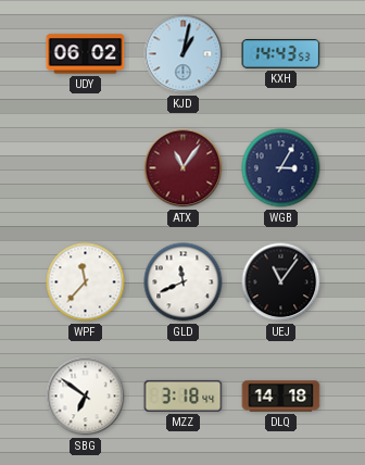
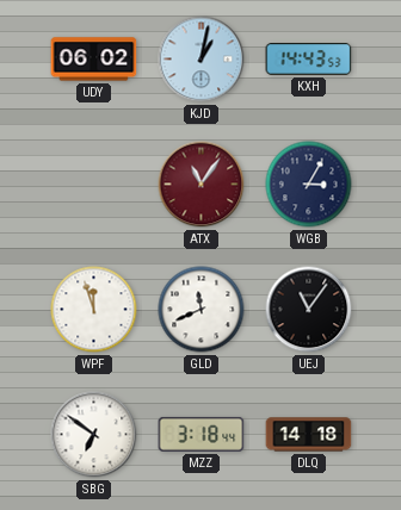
WPF: 11:37 -> 11:57 (94, 310)
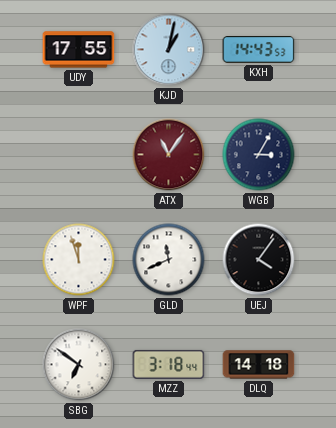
UDY: 06:02 -> 17:55 (79, 50)
UEJ: 11:06 -> 4:06 (259, 260)
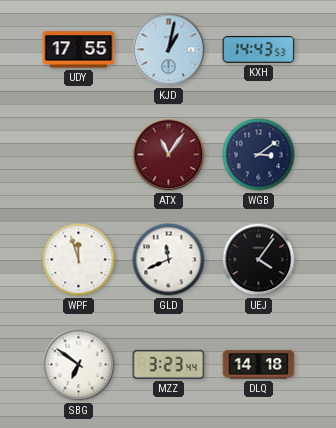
WGB: 3:05 -> 3:09 (259, 155)
MZZ: 3:18 -> 3:23 (169, 364)
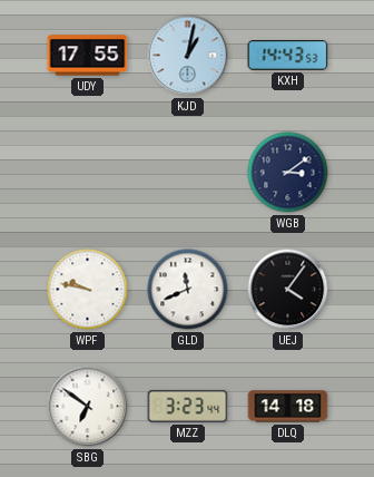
ATX: 11:06 -> none (169, 155)
WPF: 11:57 -> 9:47 (88, 290)
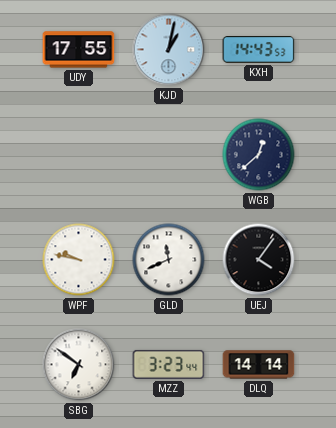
WGB: 3:09 -> 12:38 (259, 155)
DLQ: 14:18 -> 14:14 (259, 365)
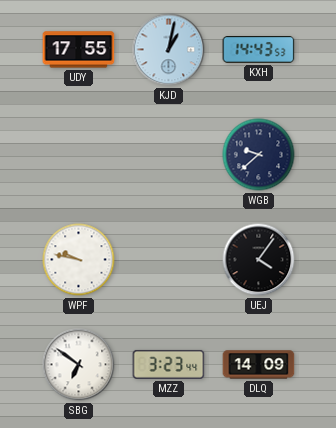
WGB: 12:38 -> 9:38 (259, 155)
GLD: 11:41 -> none (169, 260)
DLQ: 14:14 -> 14:09 (259, 365)
